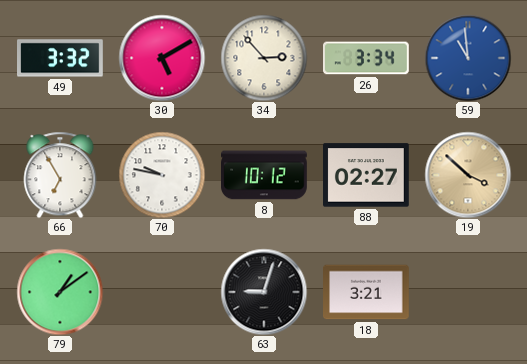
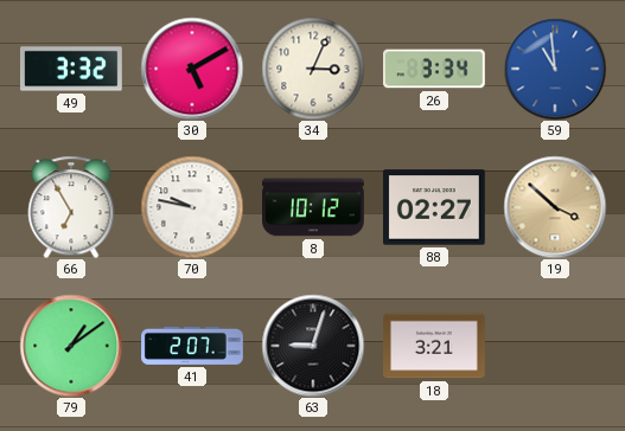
34: 2:53 -> 3:04 (313, 69)
41: none -> 2:07 (193, 346)
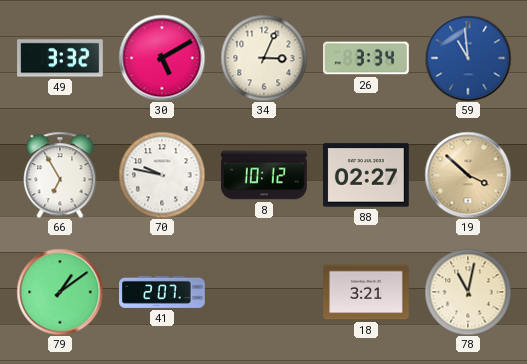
63: 9:03 -> none (313, 346)
78: none -> 11:02 (468, 292)
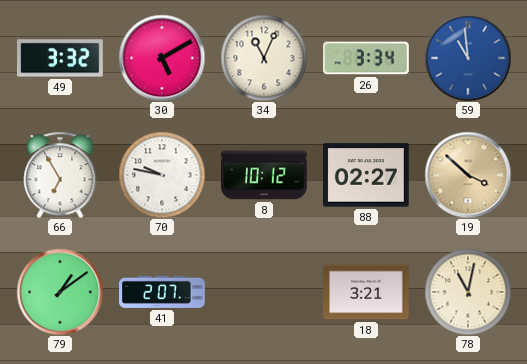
34: 3:04 -> 11:04 (264, 58)
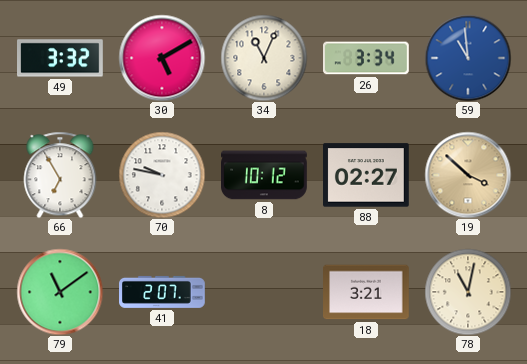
79: 1:09 -> 11:09 (60, 292)
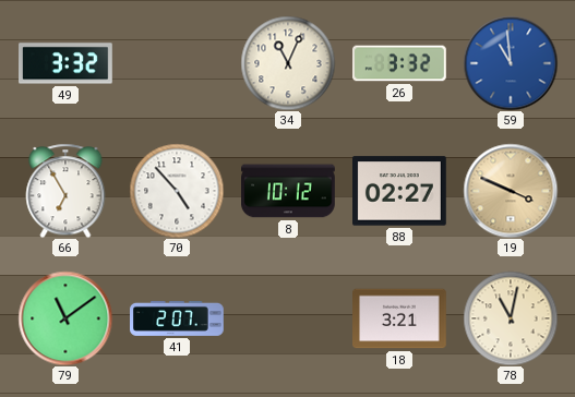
30: 5:10 -> none (162, 58)
26: 3:34 -> 3:32 (400, 63)
70: 9:47 -> 4:53 (177, 191)
19: 3:52 -> 3:49 (511, 191)
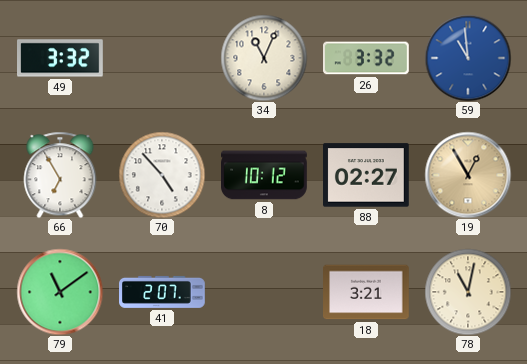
19: 3:49 -> 12:55 (468, 175)
